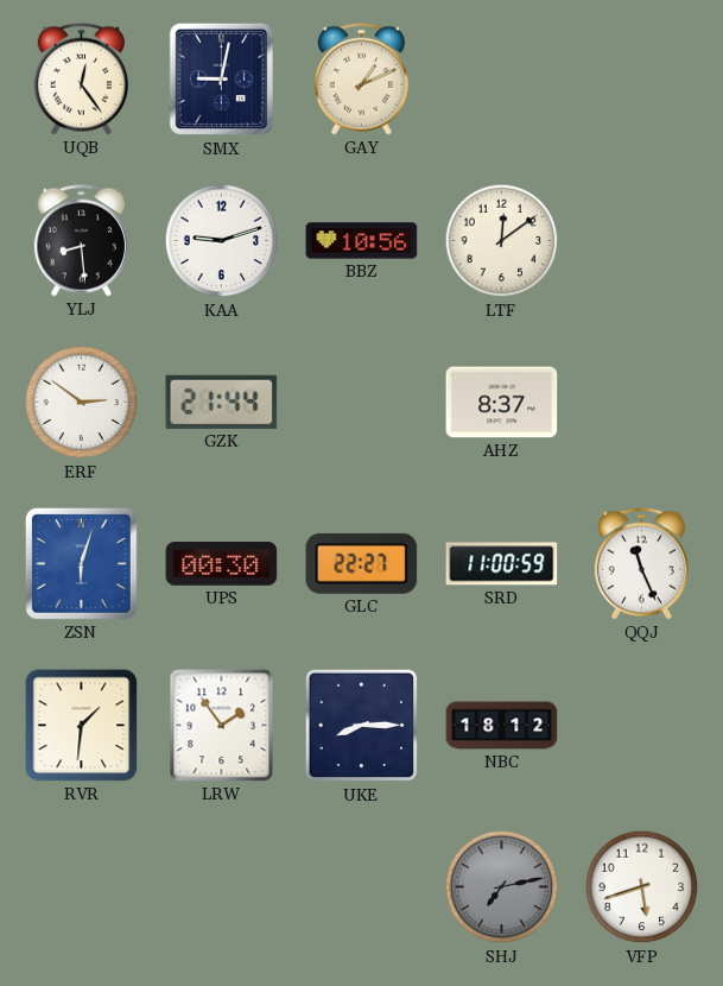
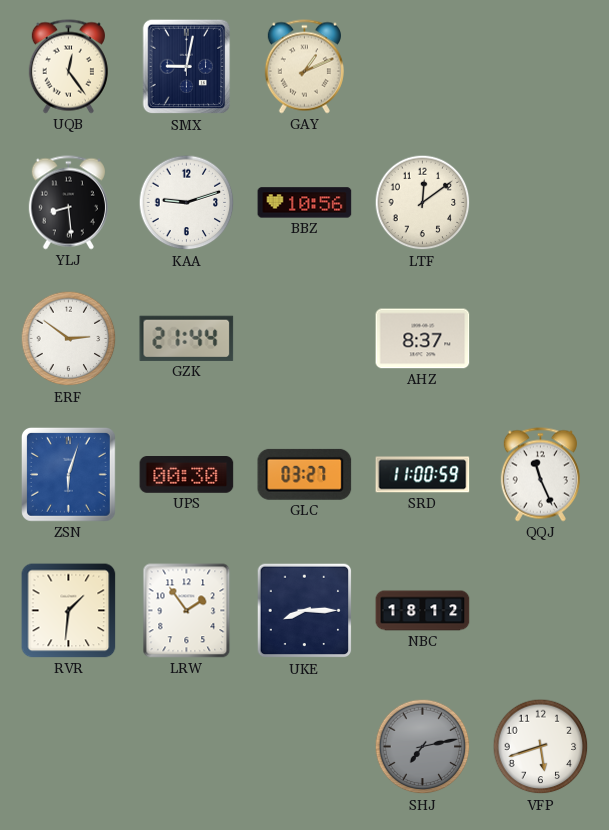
GLC: 22:27 -> 03:27 (305, 474)
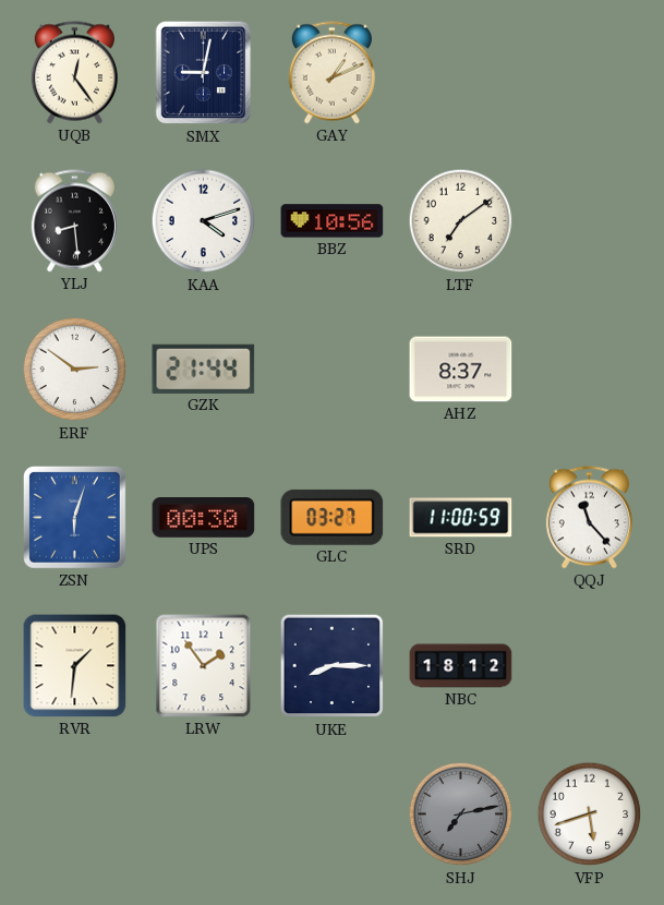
KAA: 9:12 -> 4:12 (204, 221)
LTF: 12:09 -> 7:09 (461, 221)
QQJ: 11:26 -> 11:23 (589, 518)
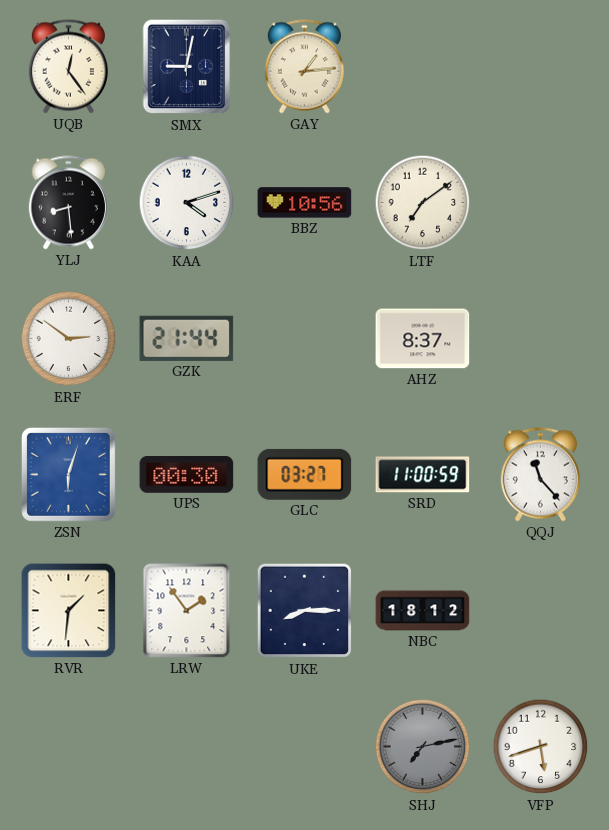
GAY: 1:11 -> 1:14 (304, 67)
